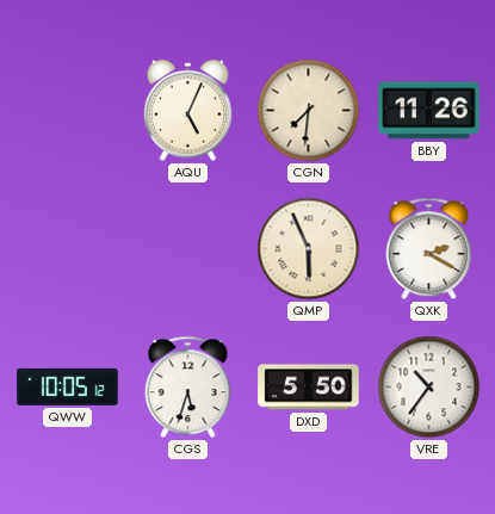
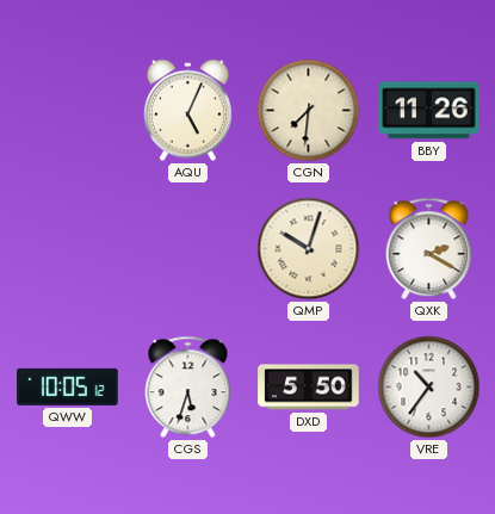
QMP: 5:56 -> 10:03 (309, 249)
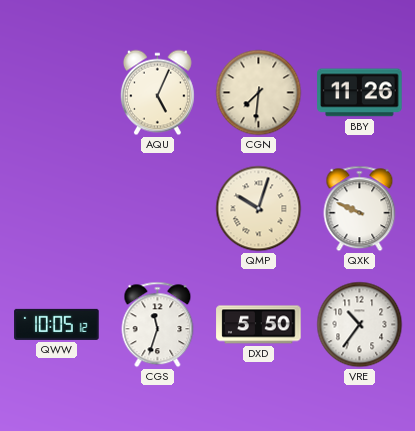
QXK: 2:20 -> 9:49 (360, 209)
CGS: 5:33 -> 11:33 (158, 325)
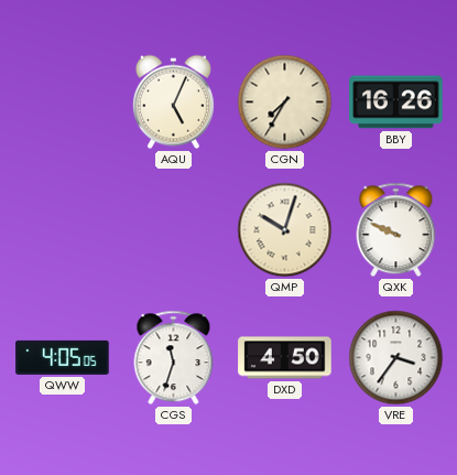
CGN: 7:31 -> 7:35 (285, 102)
BBY: 11:26 -> 16:26 (396, 102)
QWW: 10:05 -> 4:05 (63, 357)
DXD: 5:50 -> 4:50 (285, 358)
VRE: 10:36 -> 3:36 (396, 358)
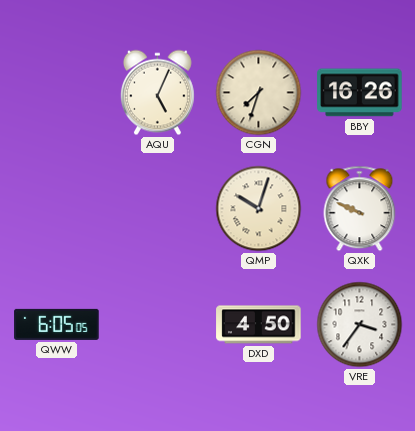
CGN: 7:35 -> 7:33 (259, 93)
QWW: 4:05 -> 6:05 (57, 324)
CGS: 11:33 -> none (174, 358)
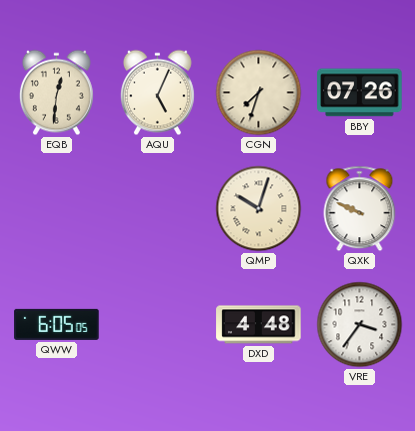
EQB: none -> 12:31 (56, 93)
BBY: 16:26 -> 07:26 (360, 93)
DXD: 4:50 -> 4:48 (259, 325)
